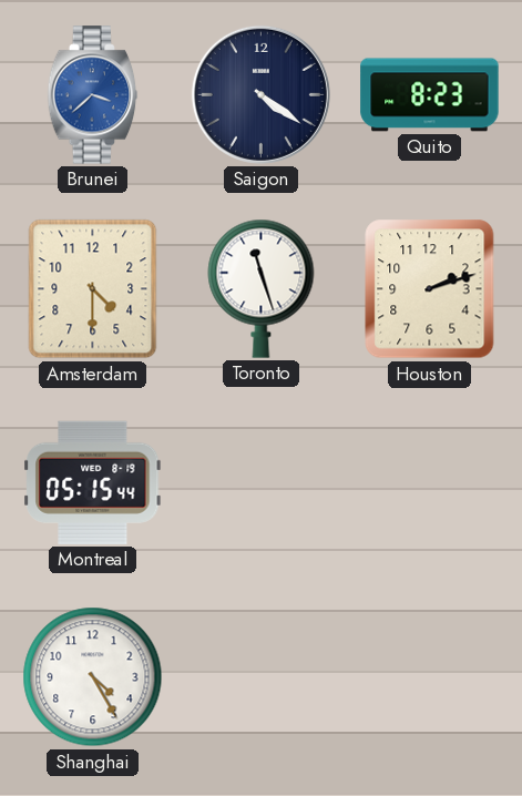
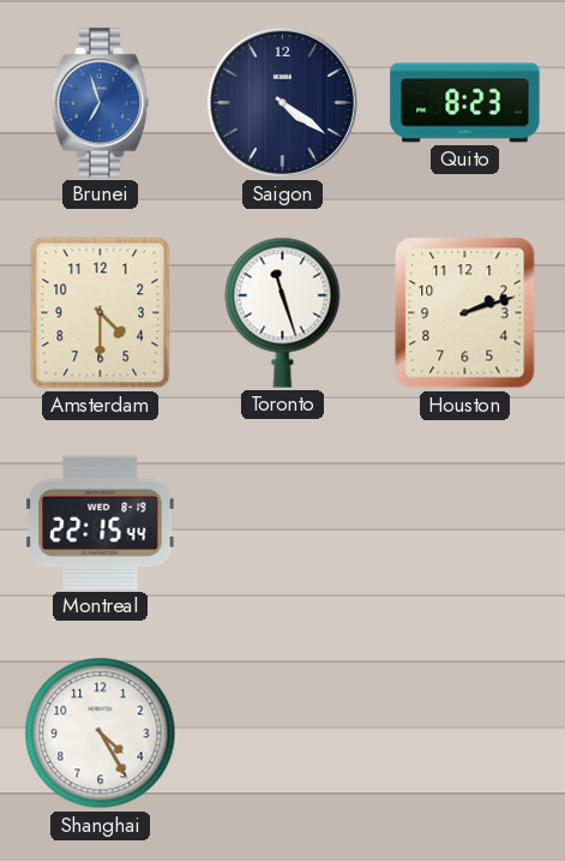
Brunei: 3:38 -> 6:57 (101, 103)
Montreal: 05:15 -> 22:15 (101, 522)
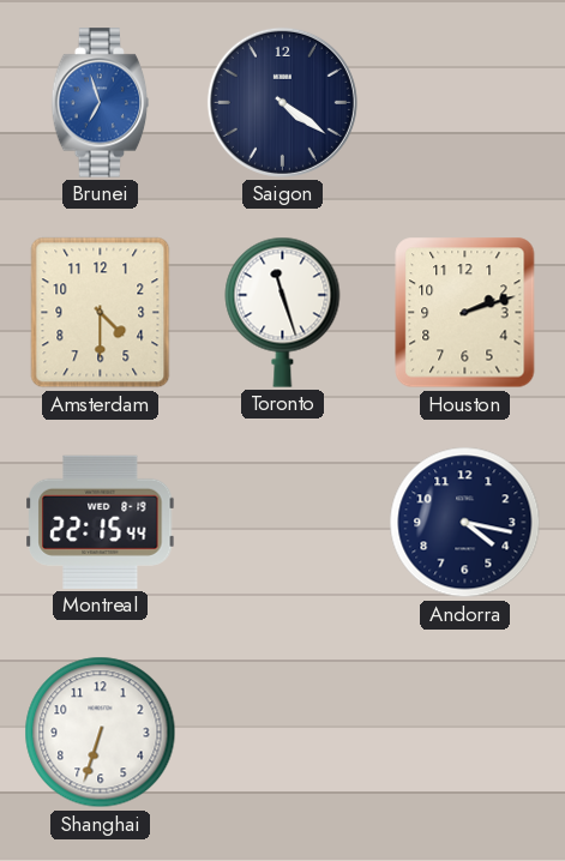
Quito: 8:23 -> none (465, 103)
Andorra: none -> 4:17 (465, 523)
Shanghai: 4:25 -> 6:33 (101, 733)
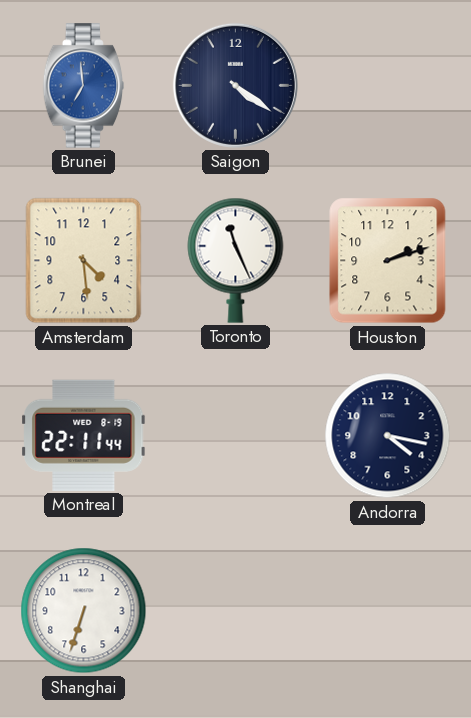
Brunei: 6:57 -> 6:59 (84, 86)
Amsterdam: 4:30 -> 4:29 (84, 261)
Toronto: 11:27 -> 11:26 (236, 260)
Montreal: 22:15 -> 22:11 (84, 435)
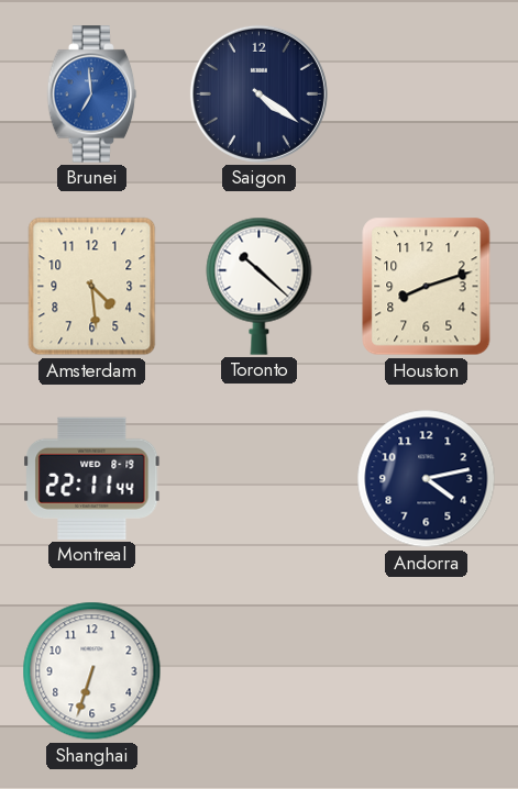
Toronto: 11:26 -> 10:22 (260, 286)
Houston: 2:12 -> 8:12 (427, 287)
Andorra: 4:17 -> 4:13 (427, 479)
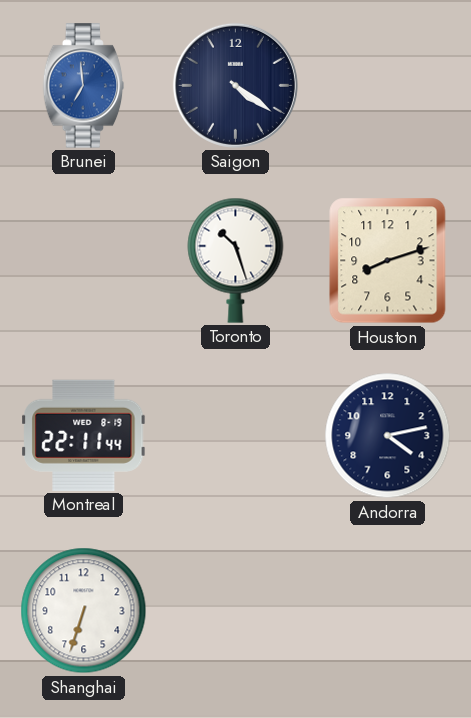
Amsterdam: 4:29 -> none (92, 287)
Toronto: 10:22 -> 10:27 (236, 260)
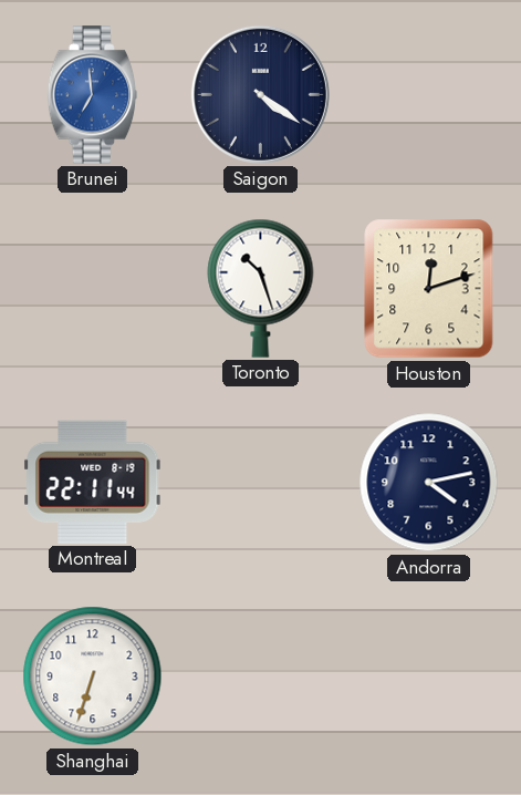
Houston: 8:12 -> 12:12 (429, 289)
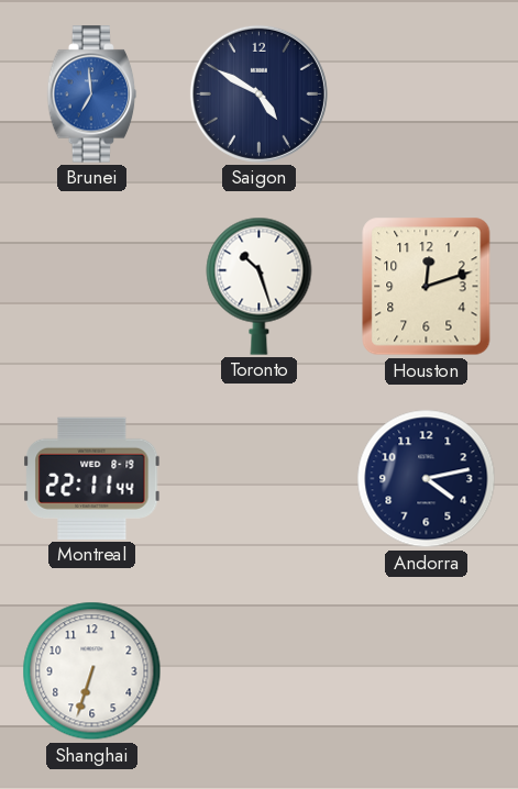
Saigon: 4:21 -> 4:50 (258, 93)
